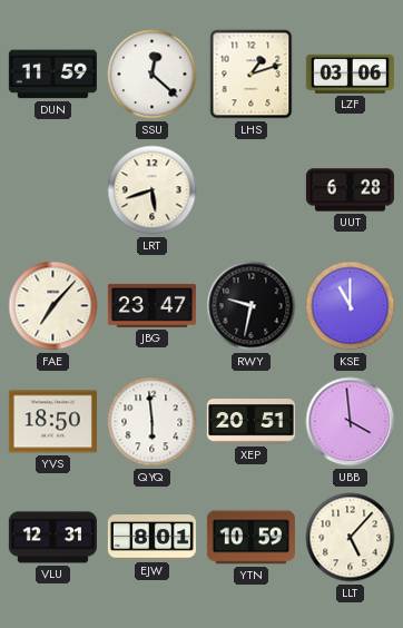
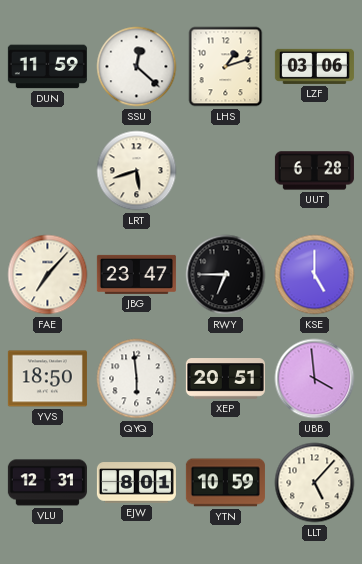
RWY: 9:32 -> 6:45 (226, 275)
KSE: 11:00 -> 5:00 (315, 275)
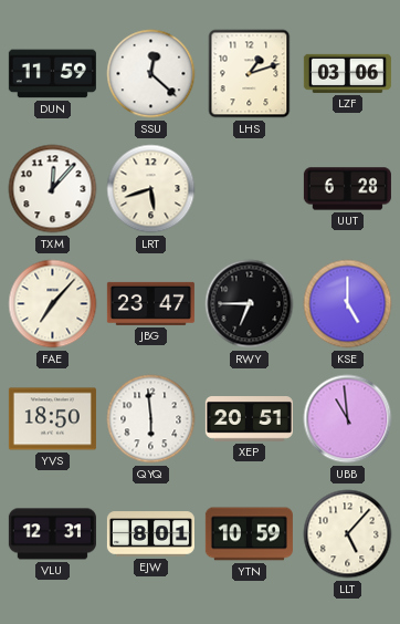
TXM: none -> 12:07 (53, 189)
UBB: 3:59 -> 10:59 (348, 419)
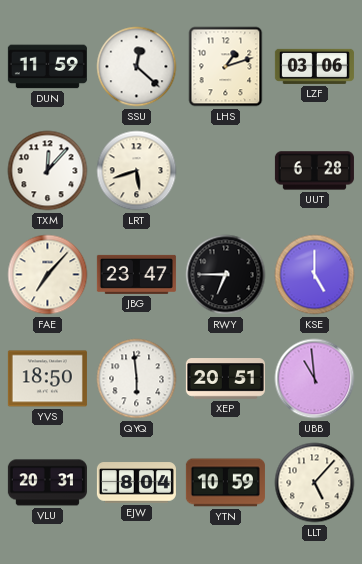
VLU: 12:31 -> 20:31 (47, 483)
EJW: 8:01 -> 8:04 (136, 483)
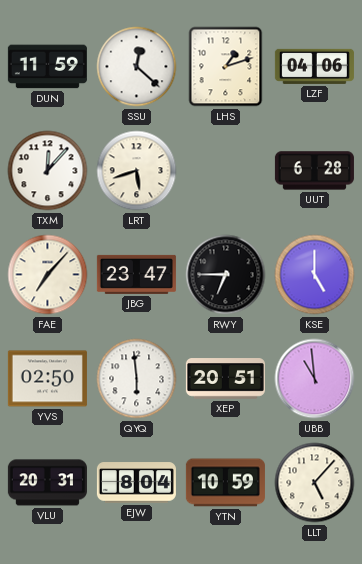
LZF: 03:06 -> 04:06 (314, 66)
YVS: 18:50 -> 02:50 (47, 379)
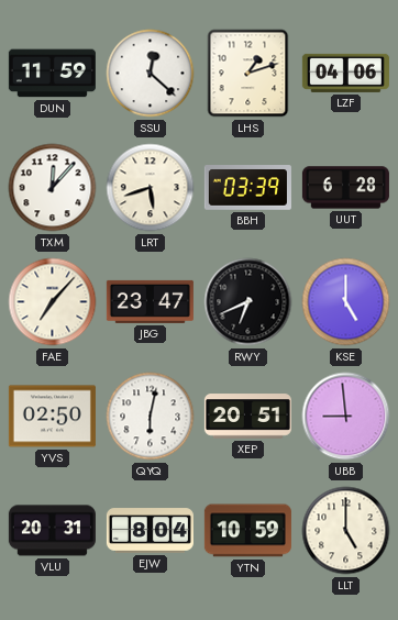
BBH: none -> 03:39 (247, 188)
RWY: 6:45 -> 6:41 (248, 302)
QYQ: 5:59 -> 6:02 (151, 417)
UBB: 10:59 -> 8:59 (346, 417)
LLT: 5:07 -> 5:00 (346, 531)
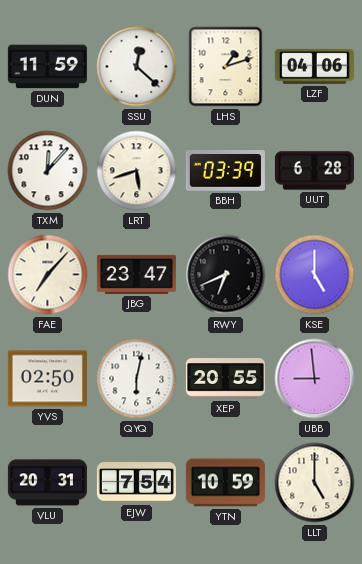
XEP: 20:51 -> 20:55 (225, 379)
EJW: 8:04 -> 7:54 (136, 483)
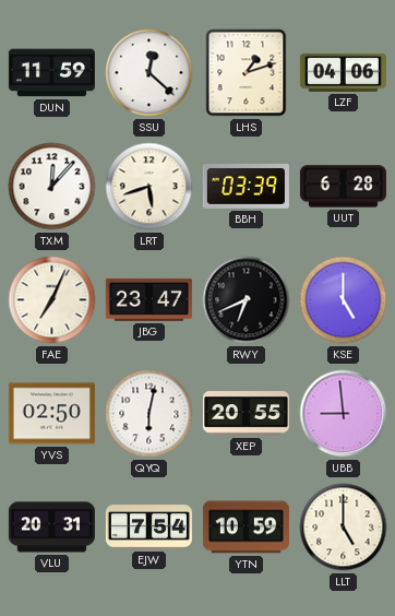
FAE: 7:07 -> 7:04 (52, 300)
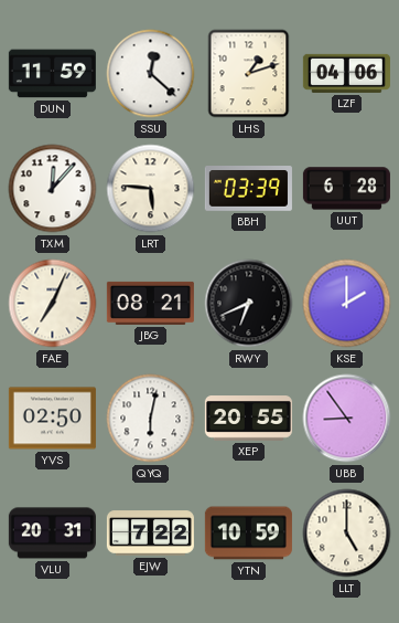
LRT: 5:42 -> 5:46 (151, 189)
JBG: 23:47 -> 08:21 (150, 303)
KSE: 5:00 -> 2:00 (347, 304)
UBB: 8:59 -> 8:54 (347, 419)
EJW: 7:54 -> 7:22 (150, 534)
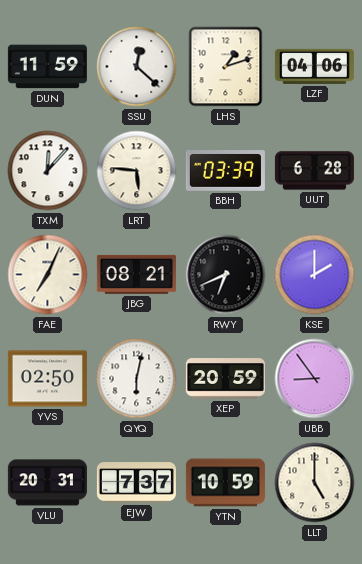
XEP: 20:55 -> 20:59 (225, 379)
EJW: 7:22 -> 7:37 (136, 483)
